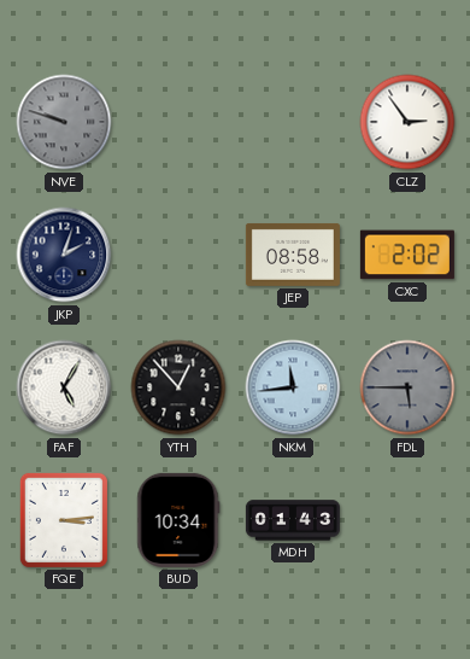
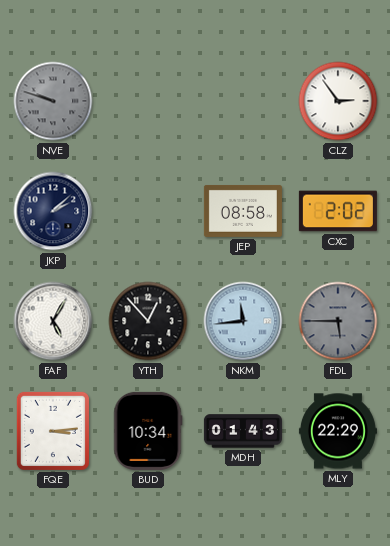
JKP: 2:03 -> 2:08 (53, 211)
MLY: none -> 22:29 (338, 431)
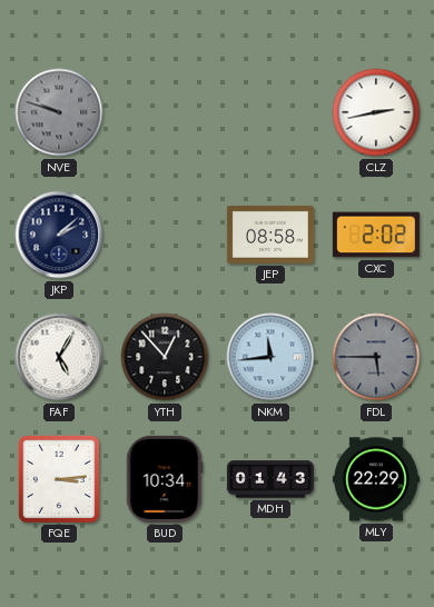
CLZ: 2:54 -> 2:43 (376, 112)
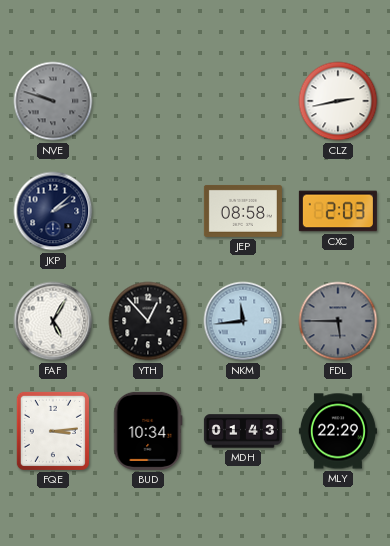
CXC: 2:02 -> 2:03 (338, 211)
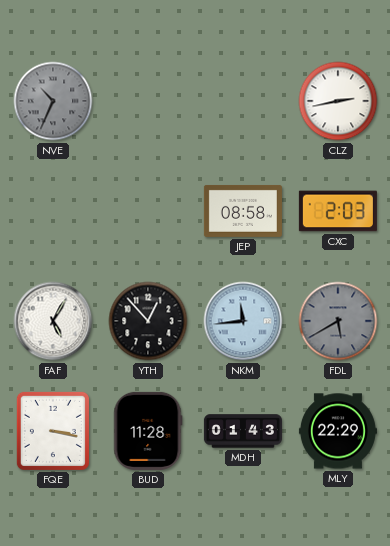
NVE: 9:48 -> 10:34 (53, 101)
JKP: 2:08 -> none (53, 211)
FDL: 5:45 -> 5:40 (338, 321)
FQE: 3:14 -> 3:17 (53, 431)
BUD: 10:34 -> 11:28 (148, 431)
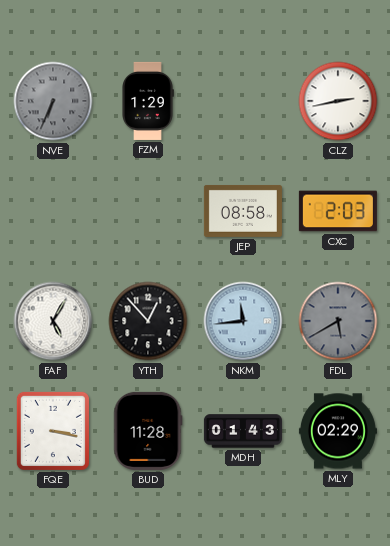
NVE: 10:34 -> 6:34 (53, 101)
FZM: none -> 1:29 (148, 101)
MLY: 22:29 -> 02:29 (338, 431)
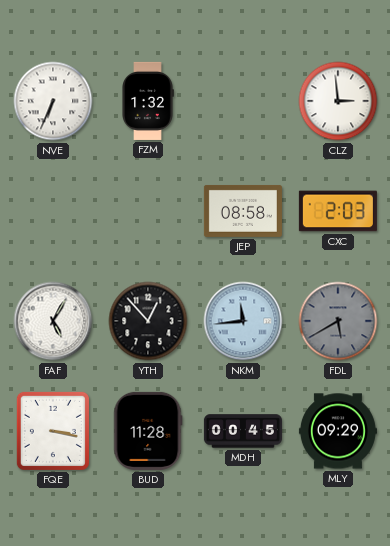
NVE dial: grey -> white (53, 101)
FZM: 1:29 -> 1:32 (148, 101)
CLZ: 2:43 -> 2:59 (338, 101)
MDH: 01:43 -> 00:45 (243, 431)
MLY: 02:29 -> 09:29 (338, 431)
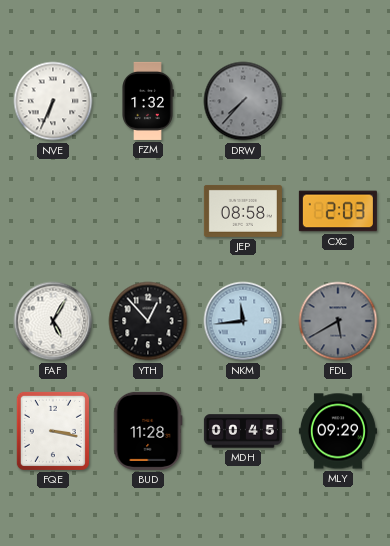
DRW: none -> 7:37 (243, 101)
CLZ: 2:59 -> none (338, 101)
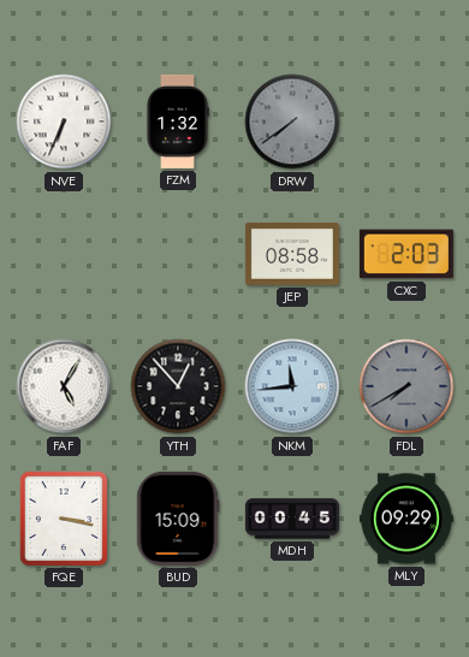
DRW: 7:37 -> 7:39 (292, 122)
FDL: 5:40 -> 7:40 (406, 386)
BUD: 11:28 -> 15:09 (178, 519)
